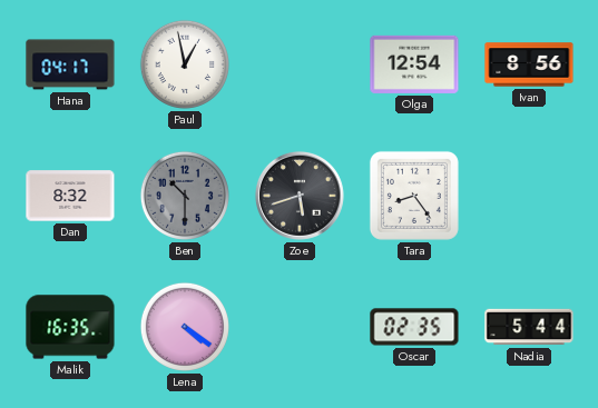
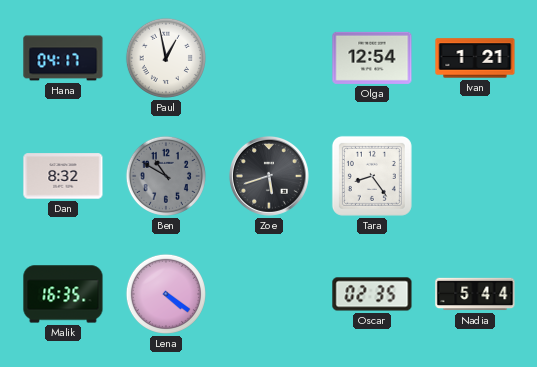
Ivan: 8:56 -> 1:21 (475, 58)
Ben: 10:30 -> 10:50 (166, 176)
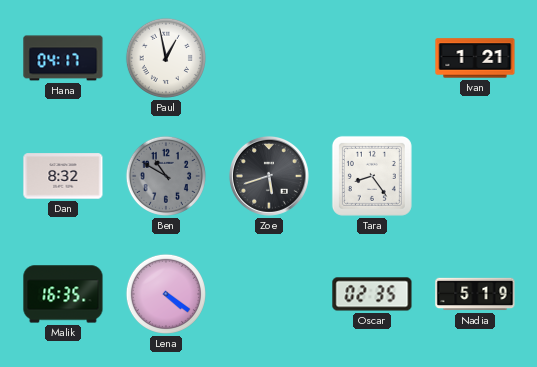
Olga: 12:54 -> none (372, 58)
Nadia: 5:44 -> 5:19 (475, 294)
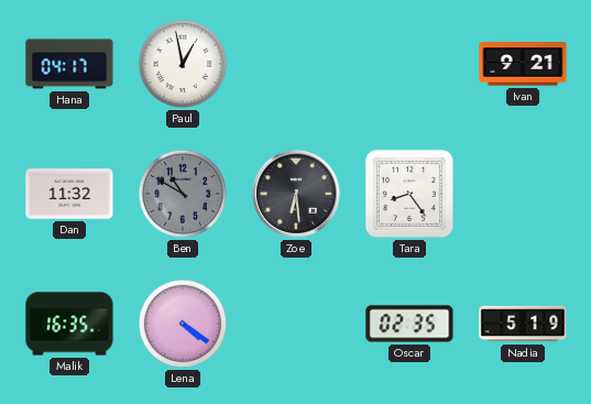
Ivan: 1:21 -> 9:21 (523, 64)
Dan: 8:32 -> 11:32 (69, 194)
Zoe: 5:42 -> 6:29 (296, 194)
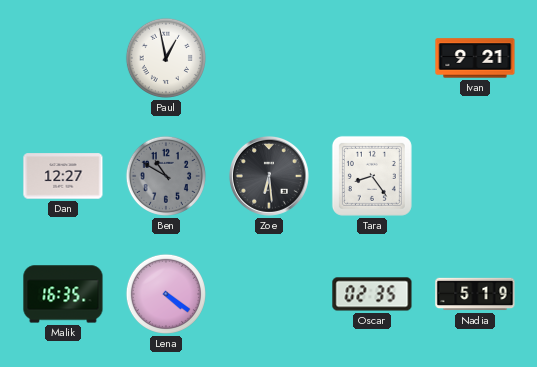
Hana: 04:17 -> none (69, 64)
Dan: 11:32 -> 12:27 (63, 176)
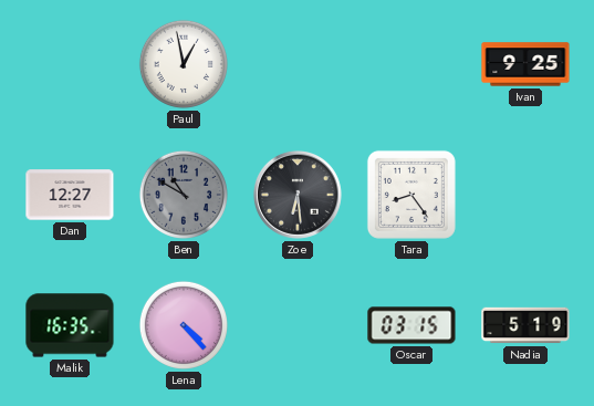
Ivan: 9:21 -> 9:25 (525, 64)
Lena: 4:21 -> 4:23 (184, 325)
Oscar: 02:35 -> 03:15 (411, 325)
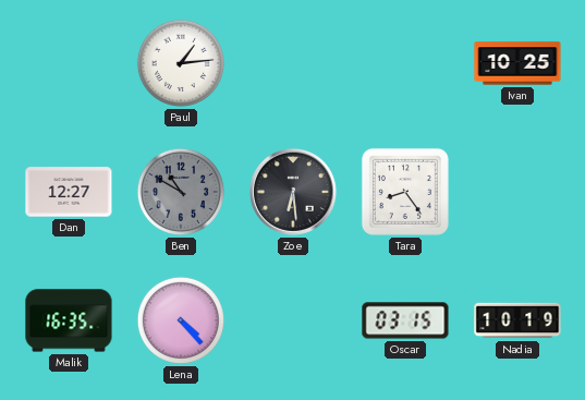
Paul: 12:58 -> 1:14 (181, 63)
Ivan: 9:25 -> 10:25 (517, 63)
Nadia: 5:19 -> 10:19 (517, 320)
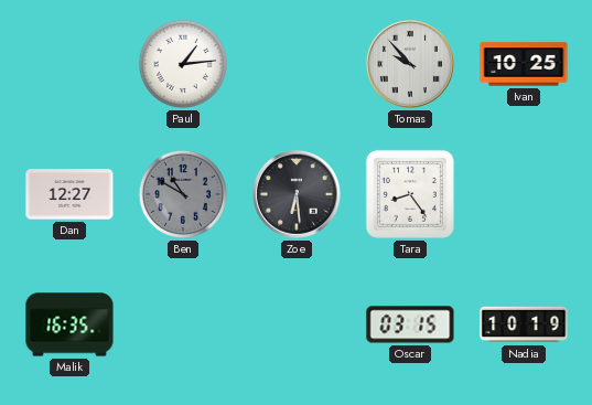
Tomas: none -> 9:53 (410, 64)
Lena: 4:23 -> none (181, 320)
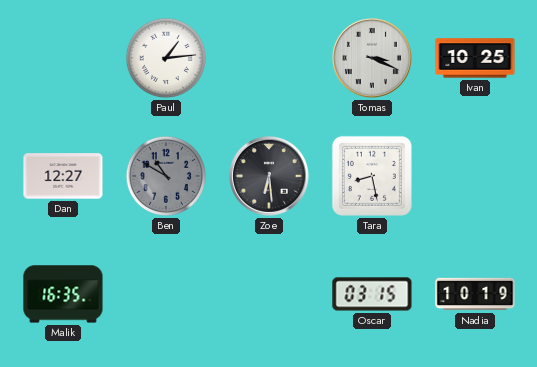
Tomas: 9:53 -> 3:19 (372, 58)
Tara: 8:24 -> 8:28 (372, 176)
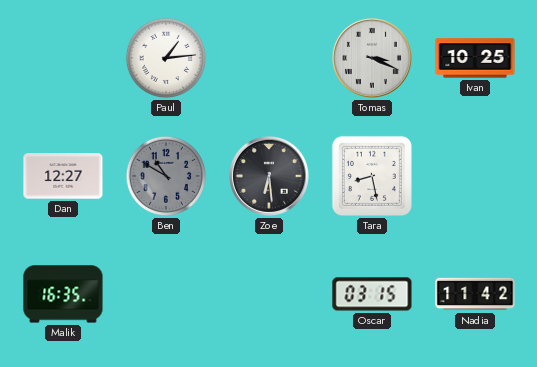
Nadia: 10:19 -> 11:42 (475, 294)
